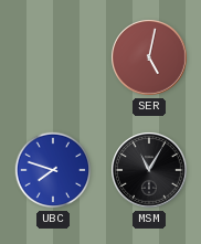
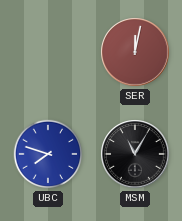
SER: 5:02 -> 12:02 (135, 52)
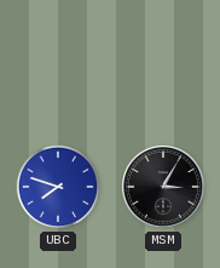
SER: 12:02 -> none (135, 52)
MSM: 11:05 -> 3:05 (163, 187)
